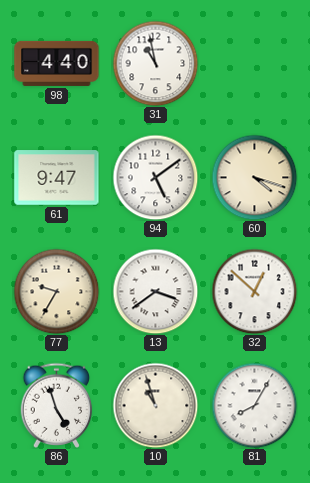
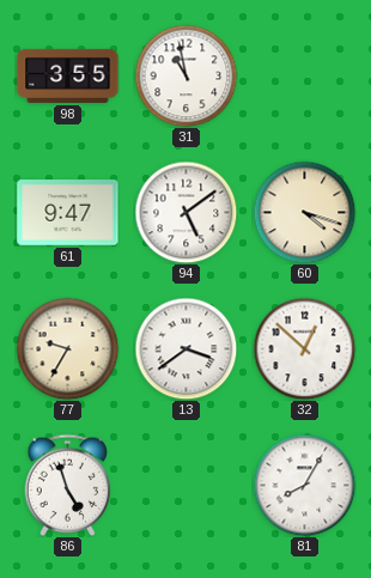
98: 4:40 -> 3:55 (68, 75)
10: 10:57 -> none (155, 405)
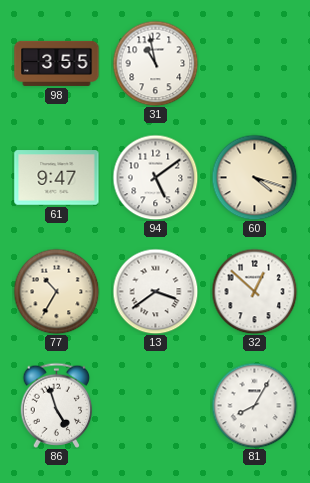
77: 9:35 -> 10:35 (56, 291)
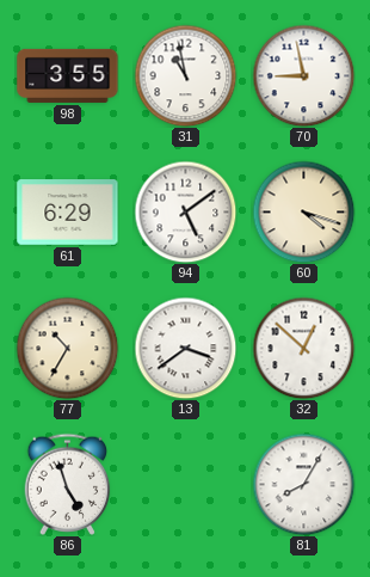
70: none -> 8:58 (303, 75)
61: 9:47 -> 6:29 (68, 213)
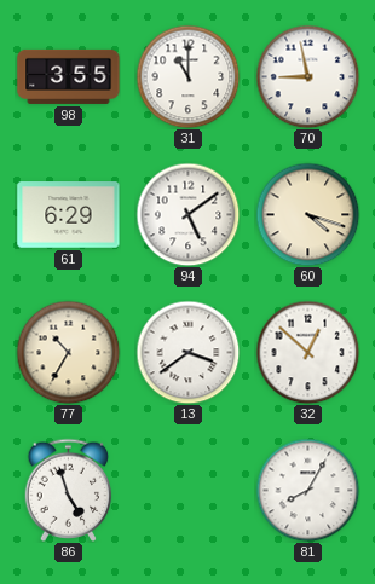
31: 10:58 -> 11:00 (187, 76)
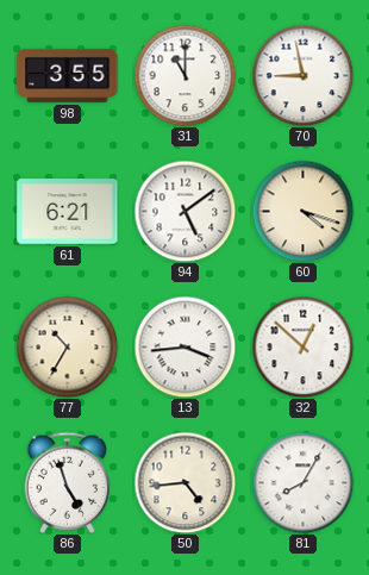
61: 6:29 -> 6:21 (68, 212)
13: 3:39 -> 3:44 (185, 346)
50: none -> 4:44 (185, 482)
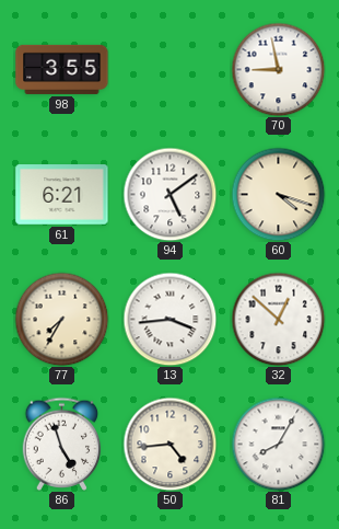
31: 11:00 -> none (185, 75)
77: 10:35 -> 7:35 (61, 319)
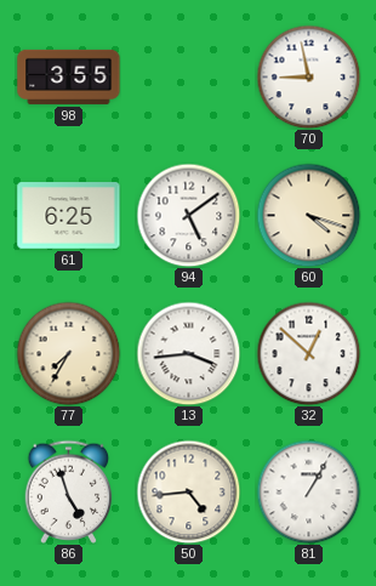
61: 6:21 -> 6:25 (69, 216)
81: 8:05 -> 1:05 (308, 491)
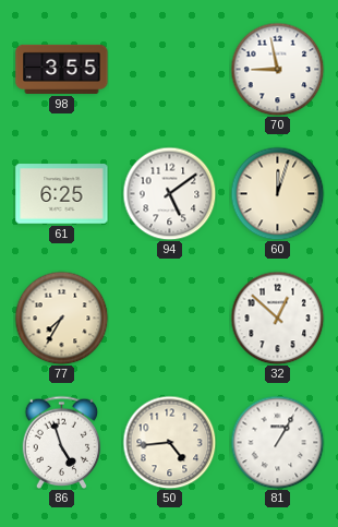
60: 4:18 -> 12:03 (277, 193)
13: 3:44 -> none (188, 353)
